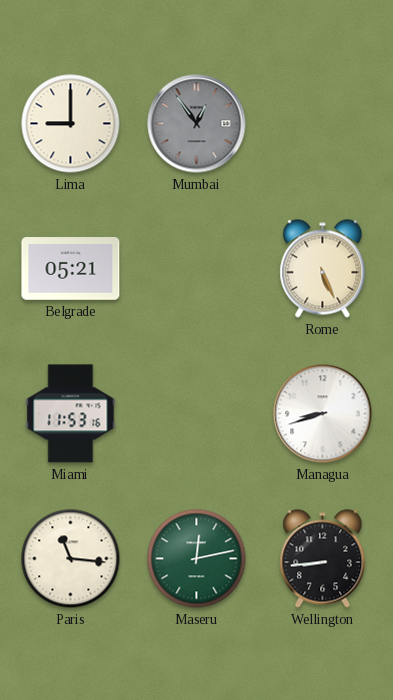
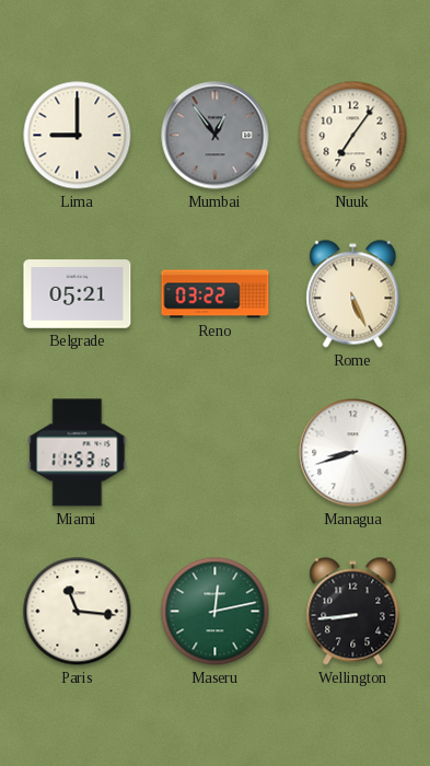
Nuuk: none -> 7:06 (353, 136)
Reno: none -> 03:22 (216, 294)
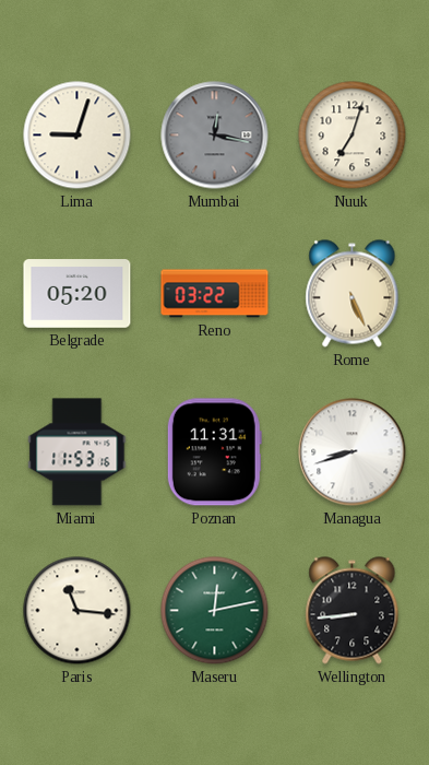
Lima: 9:00 -> 9:03 (78, 136)
Mumbai: 12:54 -> 12:17 (215, 136)
Nuuk: 7:06 -> 7:03 (353, 136)
Belgrade: 05:21 -> 05:20 (78, 294)
Poznan: none -> 11:31 (214, 452)
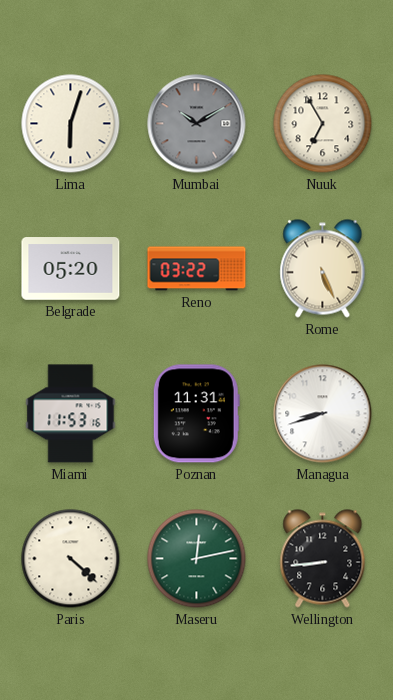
Lima: 9:03 -> 6:03 (71, 124)
Mumbai: 12:17 -> 10:10 (197, 124)
Nuuk: 7:03 -> 6:55 (323, 124)
Paris: 11:16 -> 4:22 (71, 559)
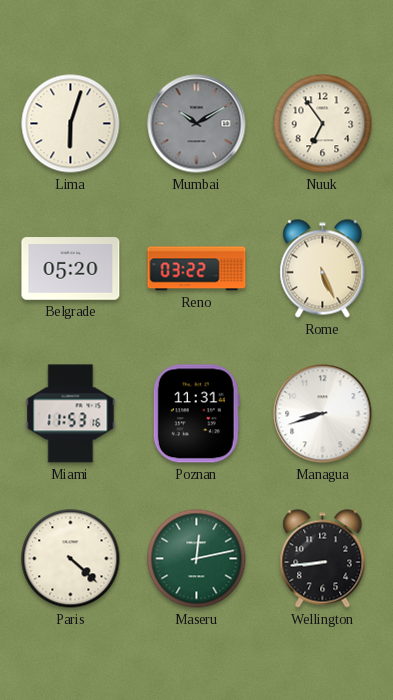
Nuuk: 6:55 -> 6:54 (323, 124)
